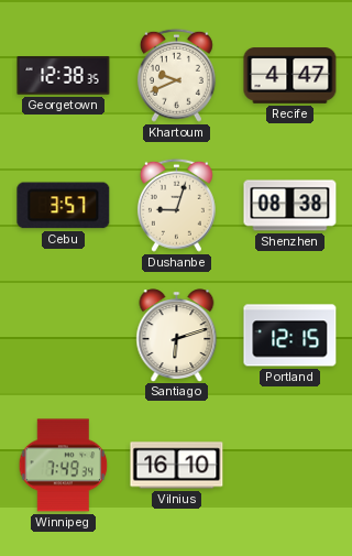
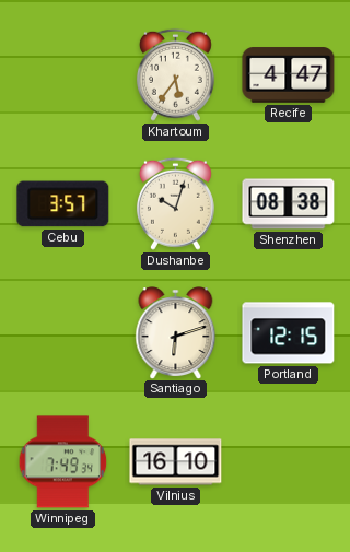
Georgetown: 12:38 -> none (64, 76)
Khartoum: 9:41 -> 5:36 (175, 74)
Dushanbe: 9:03 -> 10:03 (175, 203)
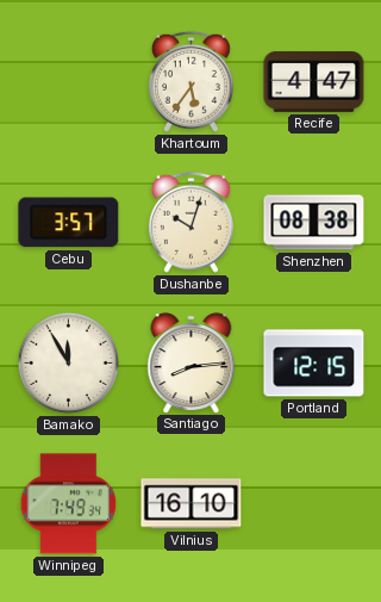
Bamako: none -> 11:55 (68, 362)
Santiago: 6:12 -> 8:14 (192, 362)
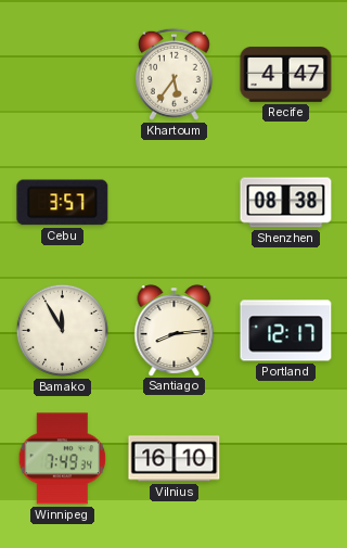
Dushanbe: 10:03 -> none (190, 222)
Portland: 12:15 -> 12:17 (286, 331)
